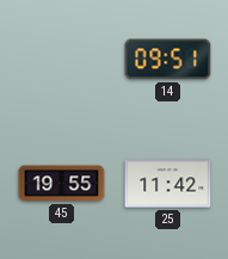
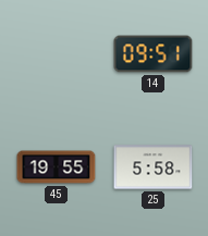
25: 11:42 -> 5:58 (154, 167)
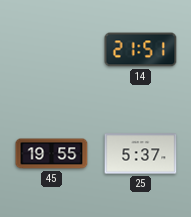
14: 09:51 -> 21:51 (141, 50)
25: 5:58 -> 5:37 (141, 154)
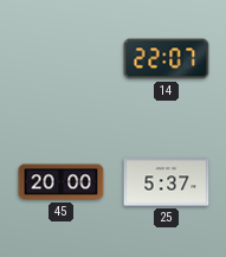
14: 21:51 -> 22:07 (167, 59)
45: 19:55 -> 20:00 (62, 182)
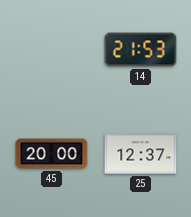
14: 22:07 -> 21:53 (141, 50)
25: 5:37 -> 12:37 (141, 154)
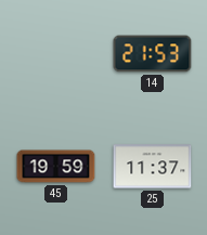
45: 20:00 -> 19:59 (56, 167)
25: 12:37 -> 11:37 (153, 167)
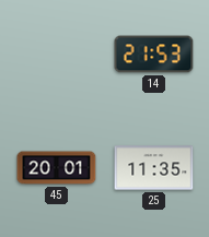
45: 19:59 -> 20:01 (57, 168)
25: 11:37 -> 11:35 (154, 168)
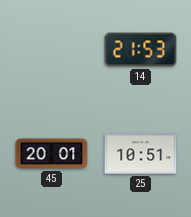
25: 11:35 -> 10:51 (141, 154)
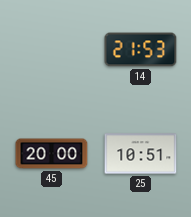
45: 20:01 -> 20:00 (52, 154)
